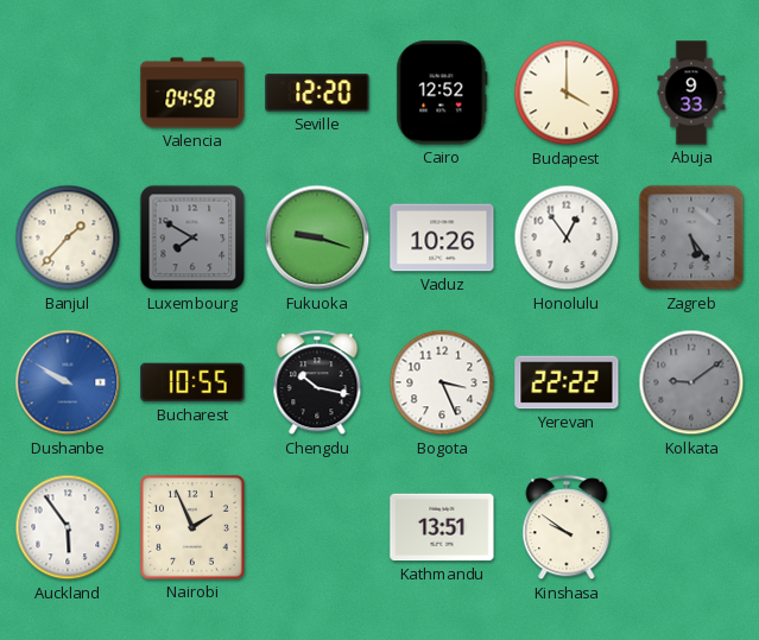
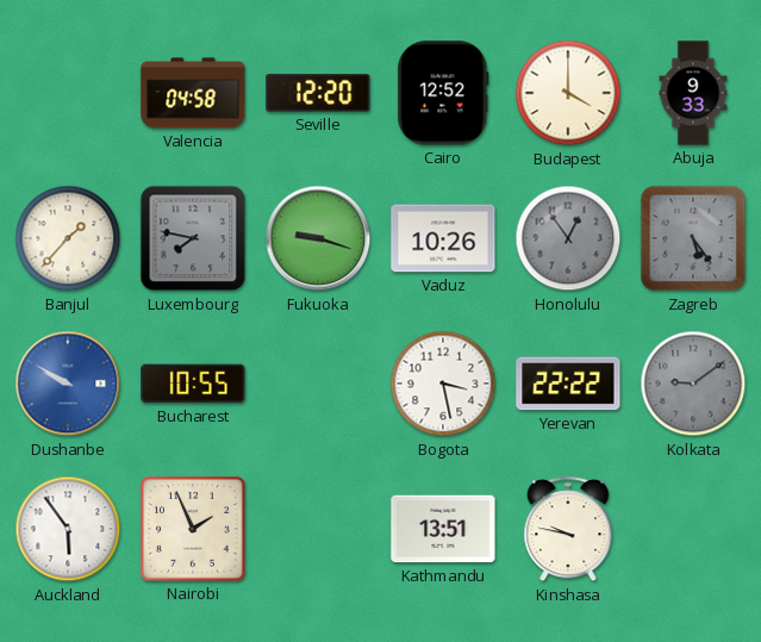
Luxembourg: 7:50 -> 7:47 (193, 238)
Honolulu dial: white -> grey (568, 238)
Chengdu: 10:17 -> none (317, 384)
Bogota: 3:26 -> 3:28 (443, 384)
Kinshasa: 9:51 -> 9:47 (568, 530)
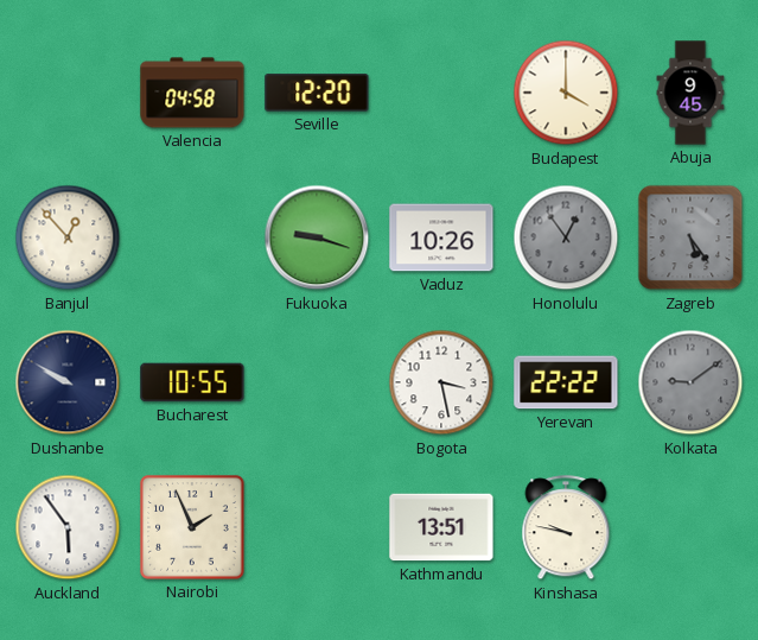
Cairo: 12:52 -> none (443, 93)
Abuja: 9:33 -> 9:45 (690, 93)
Banjul: 1:37 -> 12:53 (68, 237)
Luxembourg: 7:47 -> none (193, 238)
Dushanbe dial: blue -> navy (68, 382)
